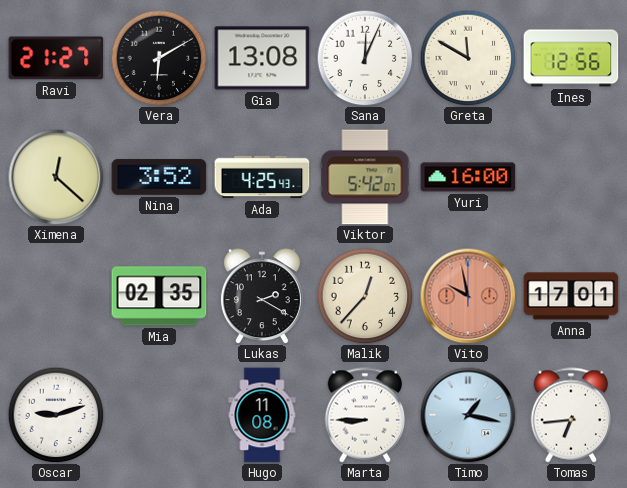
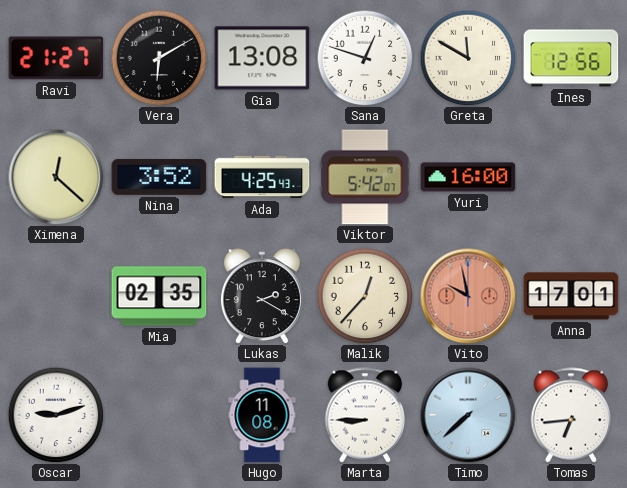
Sana: 12:04 -> 12:48 (365, 58)
Timo: 1:17 -> 7:38 (468, 415)
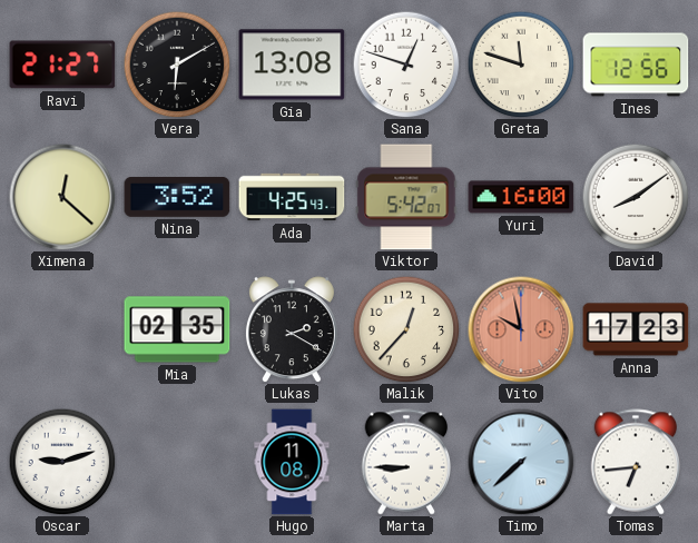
Greta: 11:50 -> 11:48 (521, 65)
David: none -> 8:09 (636, 197)
Anna: 17:01 -> 17:23 (636, 329)
